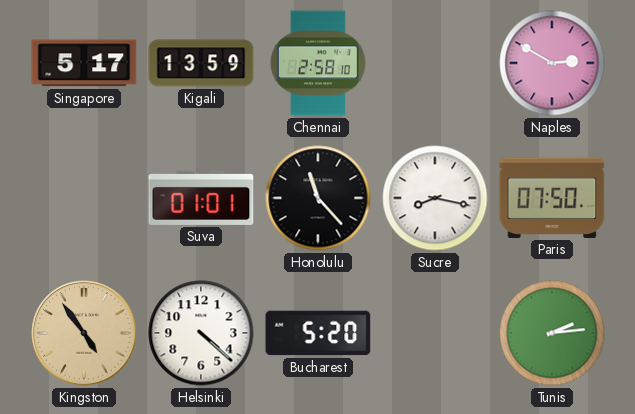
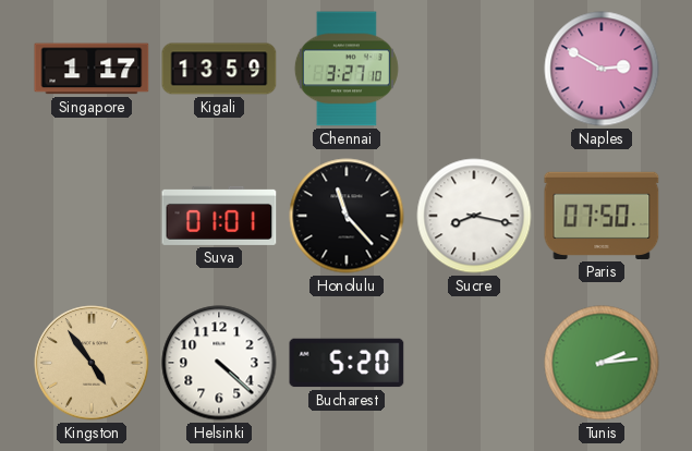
Singapore: 5:17 -> 1:17 (92, 69)
Chennai: 2:58 -> 3:27 (347, 69)
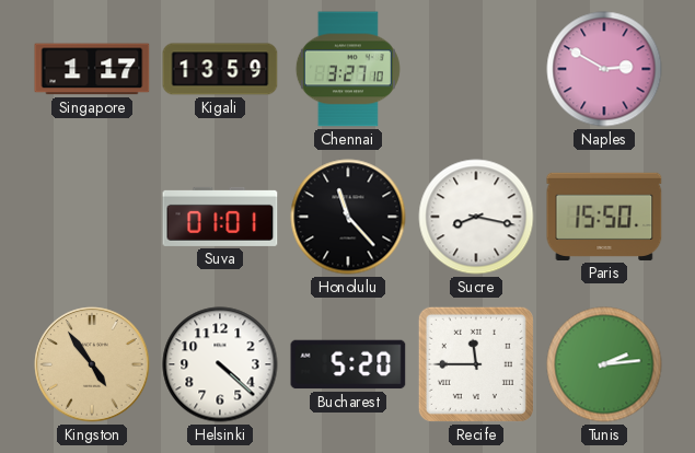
Paris: 07:50 -> 15:50 (604, 217)
Recife: none -> 11:45 (476, 364)
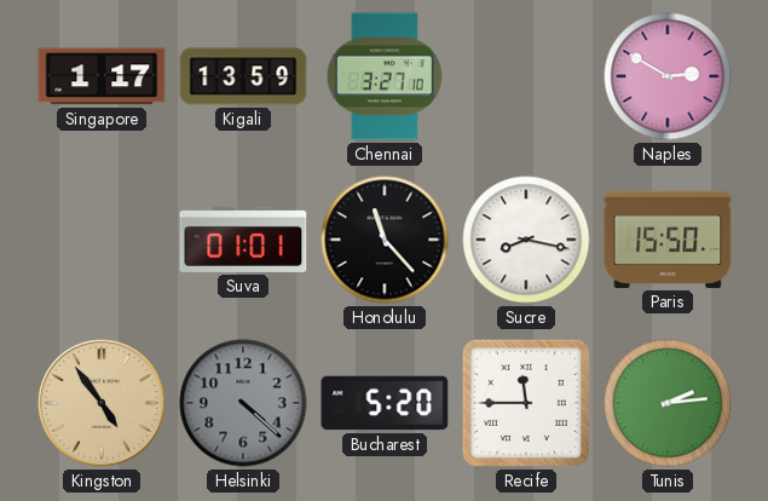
Helsinki dial: white -> grey (243, 403)
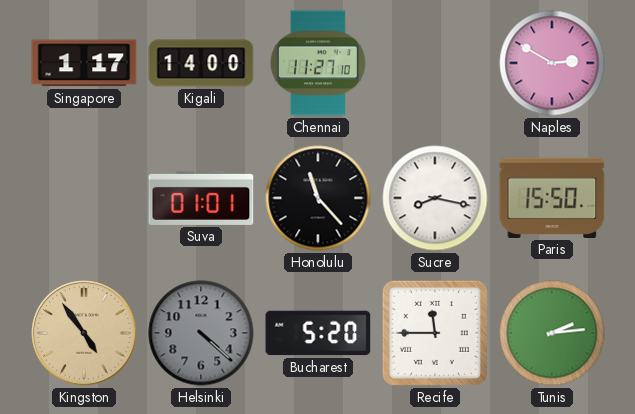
Kigali: 13:59 -> 14:00 (201, 63)
Chennai: 3:27 -> 11:27 (318, 63)
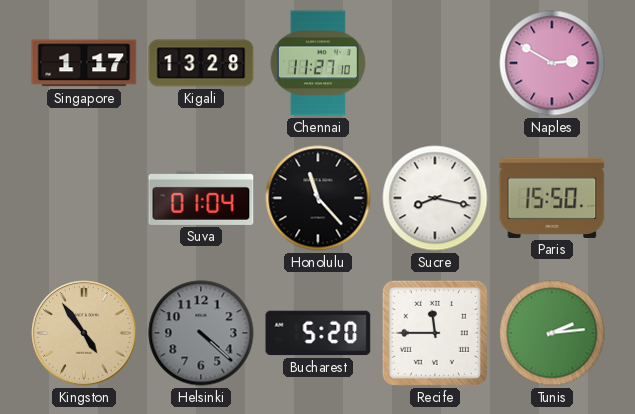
Kigali: 14:00 -> 13:28 (201, 63)
Suva: 01:01 -> 01:04 (201, 198)
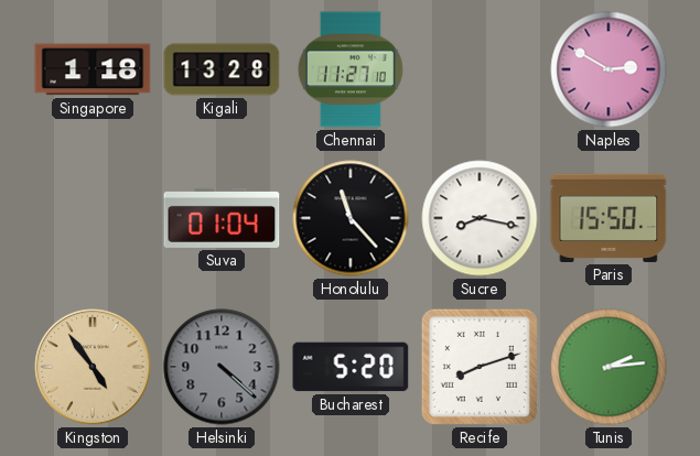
Singapore: 1:17 -> 1:18 (93, 69)
Recife: 11:45 -> 8:12 (480, 367)
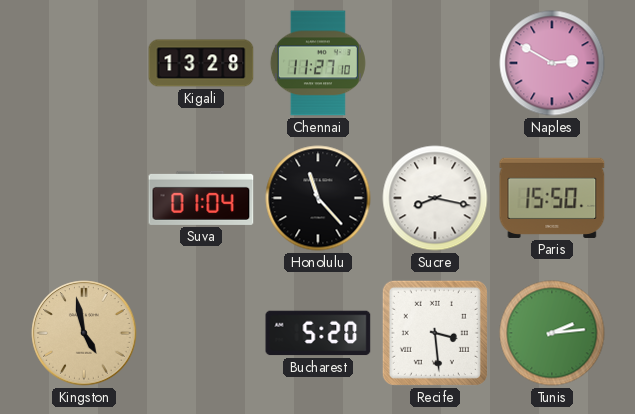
Singapore: 1:18 -> none (93, 69)
Kingston: 4:54 -> 4:58 (84, 333)
Helsinki: 4:22 -> none (222, 367)
Recife: 8:12 -> 3:29 (435, 333)
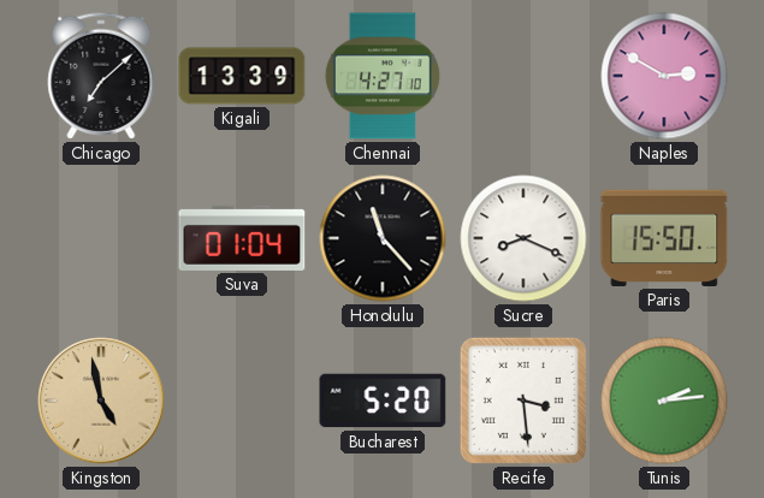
Chicago: none -> 7:08 (101, 76)
Kigali: 13:28 -> 13:39 (242, 76)
Chennai: 11:27 -> 4:27 (383, 76)
Sucre: 8:17 -> 8:19 (523, 238)
